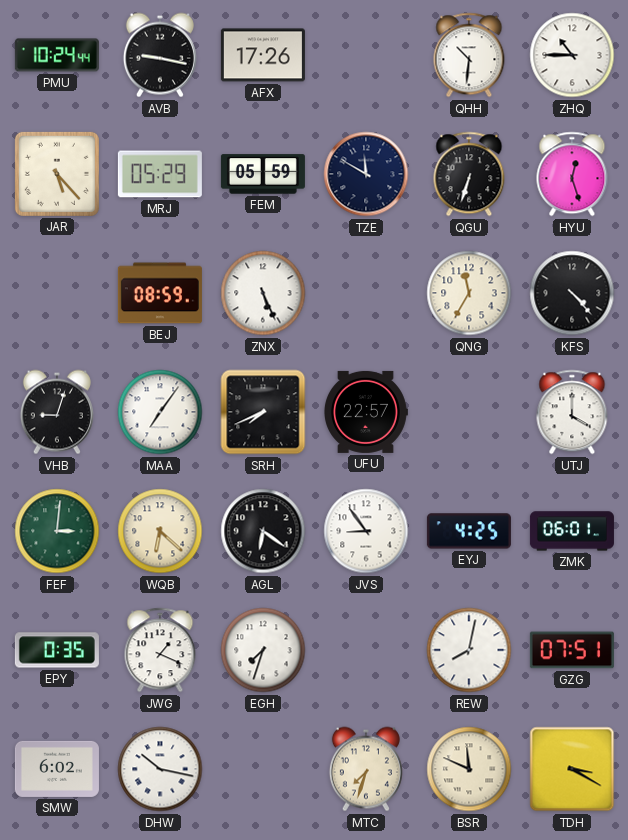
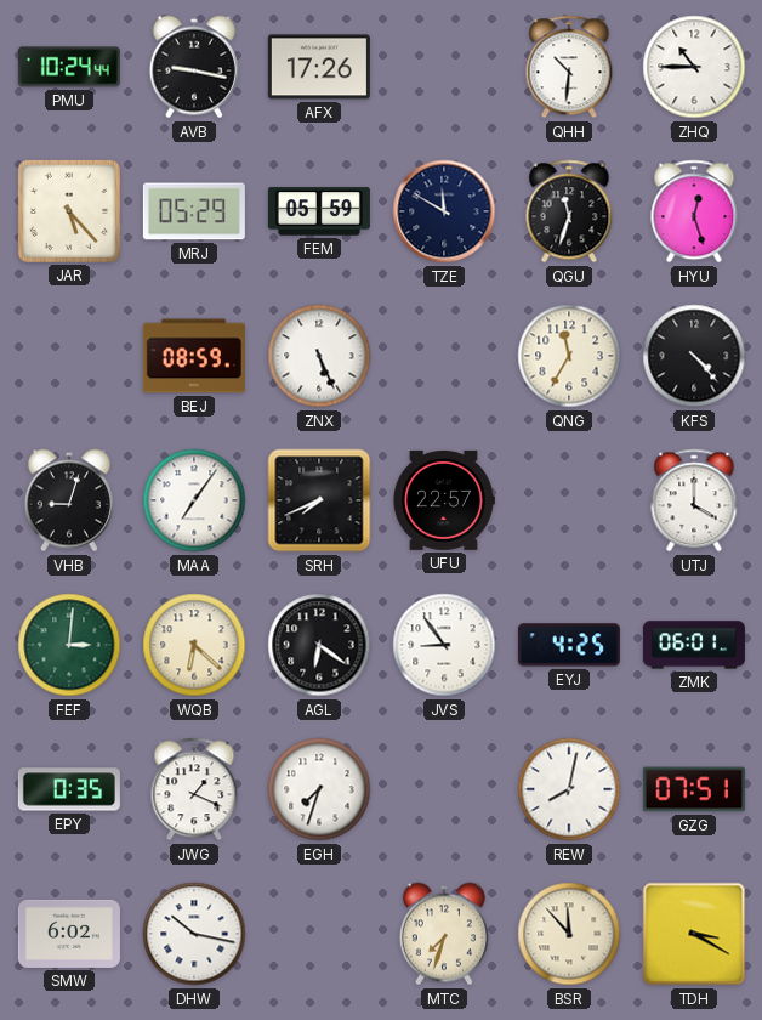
QGU: 6:33 -> 11:33 (569, 211)
BSR: 11:49 -> 11:53 (569, 934)
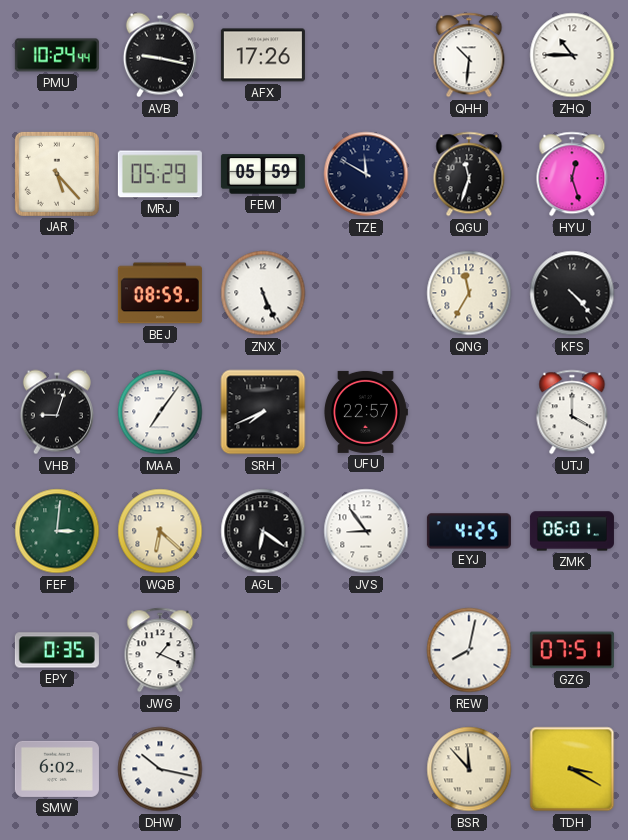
EGH: 7:33 -> none (319, 789)
MTC: 7:33 -> none (444, 934)
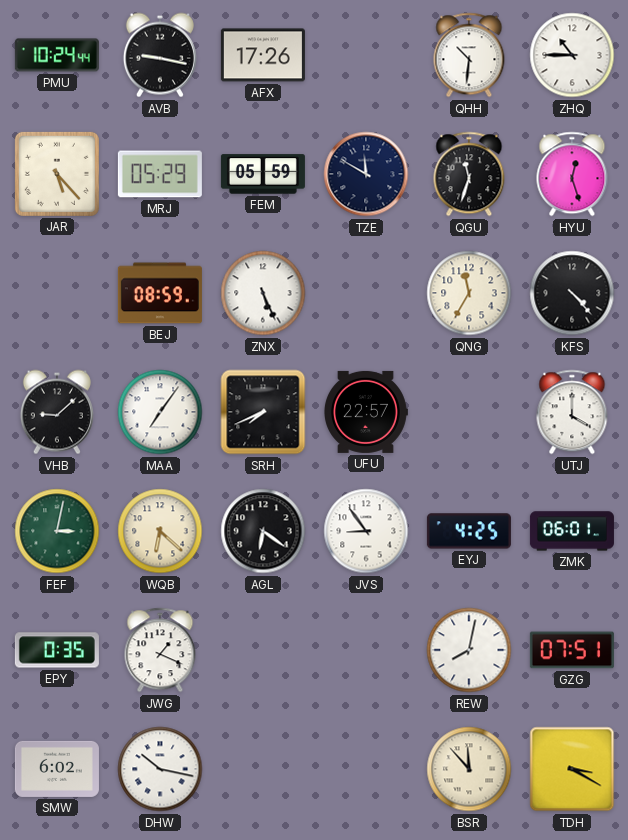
VHB: 9:03 -> 9:08 (57, 412)
FEF: 3:01 -> 3:02 (57, 531)
